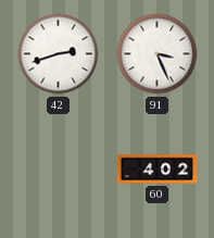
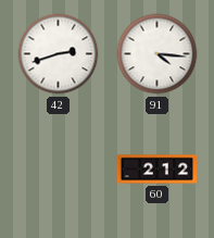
91: 3:26 -> 4:16 (158, 54)
60: 4:02 -> 2:12 (156, 170)
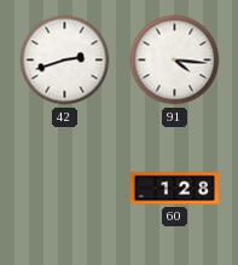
60: 2:12 -> 1:28 (174, 189)
